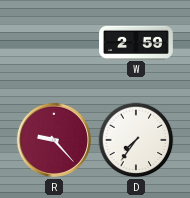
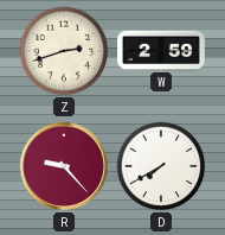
Z: none -> 2:42 (64, 51)
D: 7:36 -> 7:40 (161, 166)
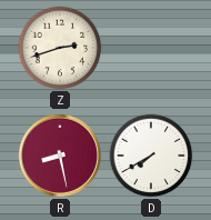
W: 2:59 -> none (161, 50)
R: 9:23 -> 8:28 (60, 156)
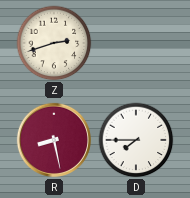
D: 7:40 -> 7:45 (136, 140)
